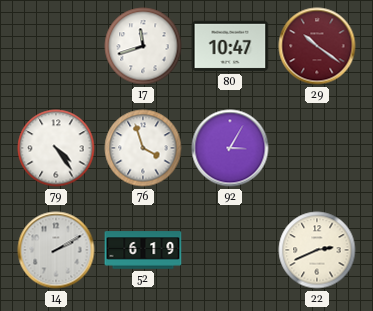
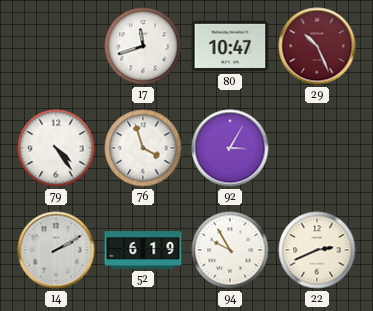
29: 10:21 -> 10:26 (317, 46)
94: none -> 9:55 (230, 250)
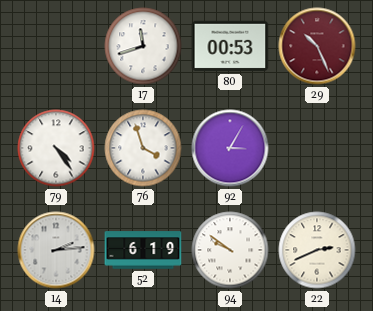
80: 10:47 -> 00:53 (230, 46)
14: 2:10 -> 2:14 (56, 250)
94: 9:55 -> 9:51 (230, 250)
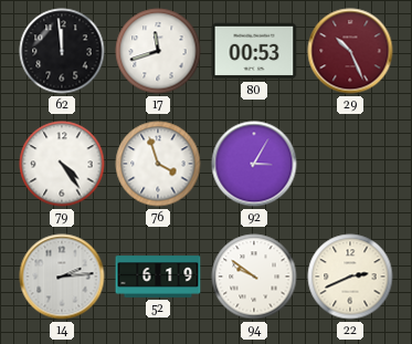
62: none -> 11:59 (62, 51)
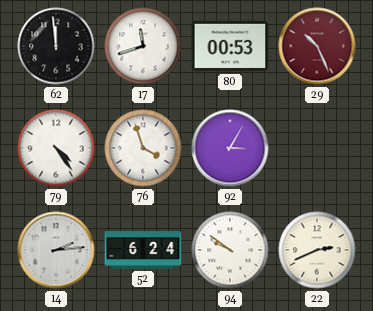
52: 6:19 -> 6:24 (143, 250)
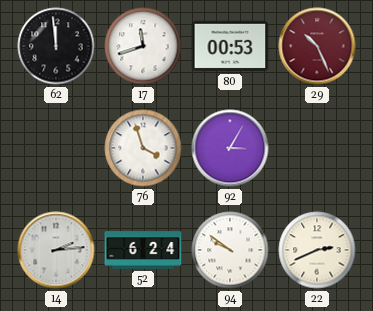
79: 4:24 -> none (56, 148)
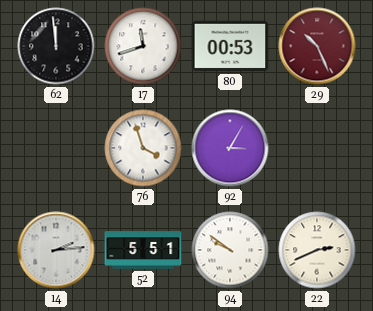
52: 6:24 -> 5:51 (143, 250)
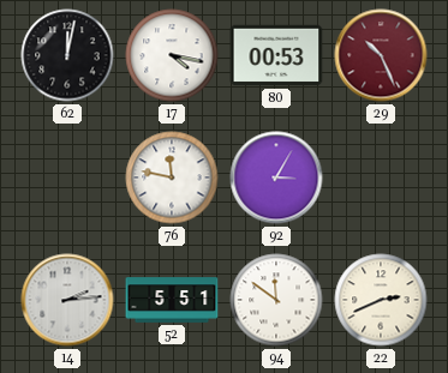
62: 11:59 -> 12:02 (67, 55)
17: 11:42 -> 4:17 (172, 55)
76: 3:57 -> 11:47 (172, 178)
94: 9:51 -> 11:51 (276, 300)
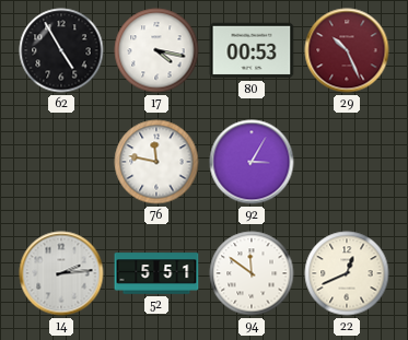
62: 12:02 -> 4:55 (61, 50)
22: 2:41 -> 12:41 (347, 273)
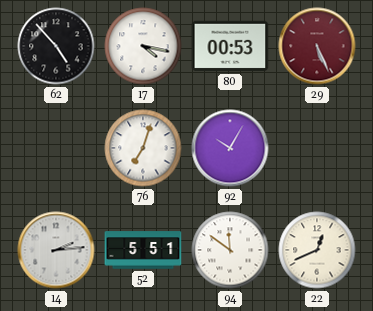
62: 4:55 -> 4:53 (56, 46)
29: 10:26 -> 5:26 (317, 46)
76: 11:47 -> 7:03 (143, 148)
92: 3:05 -> 10:05 (230, 148)
